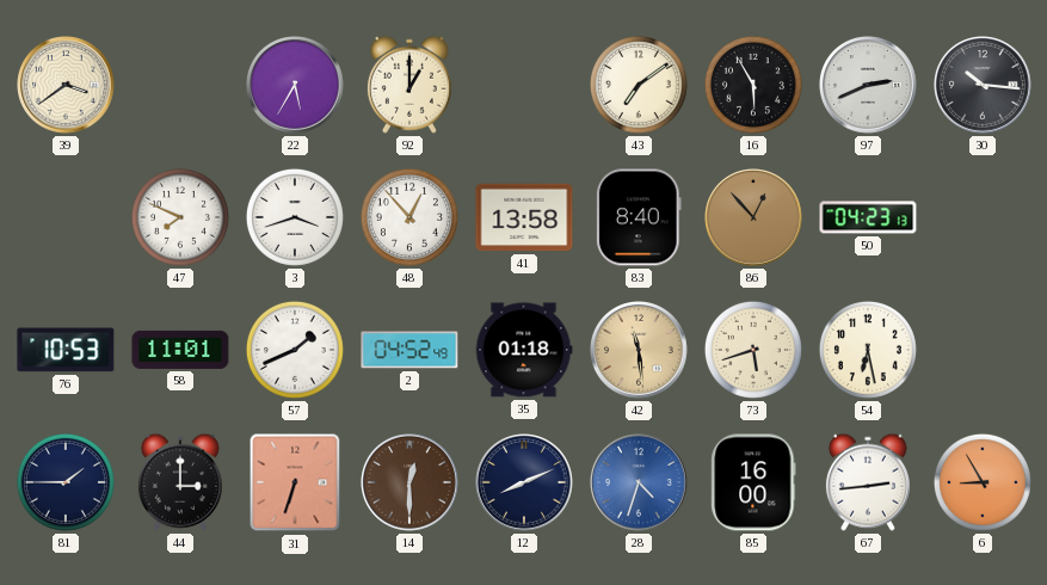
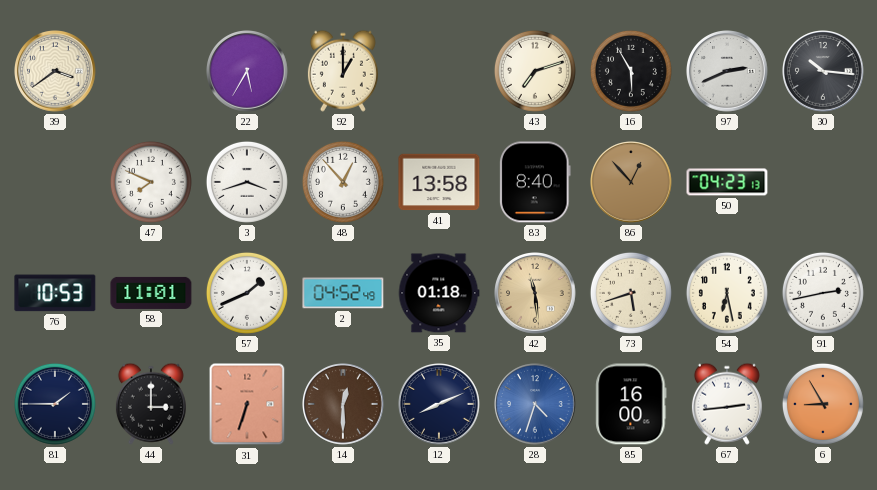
43: 7:09 -> 7:12 (535, 71)
91: none -> 2:43 (823, 293)
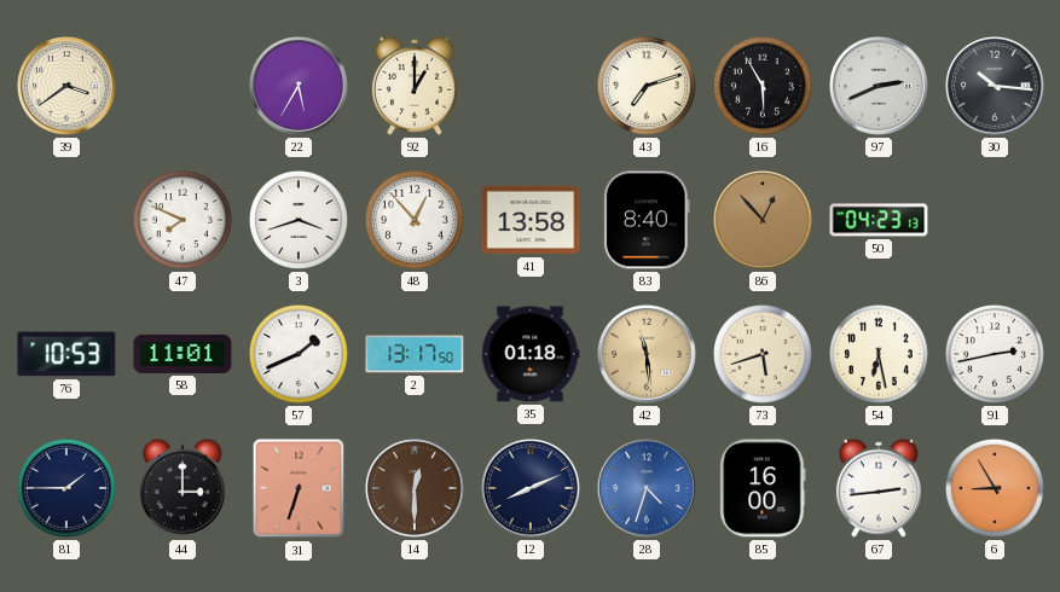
2: 04:52 -> 13:17 (415, 354)
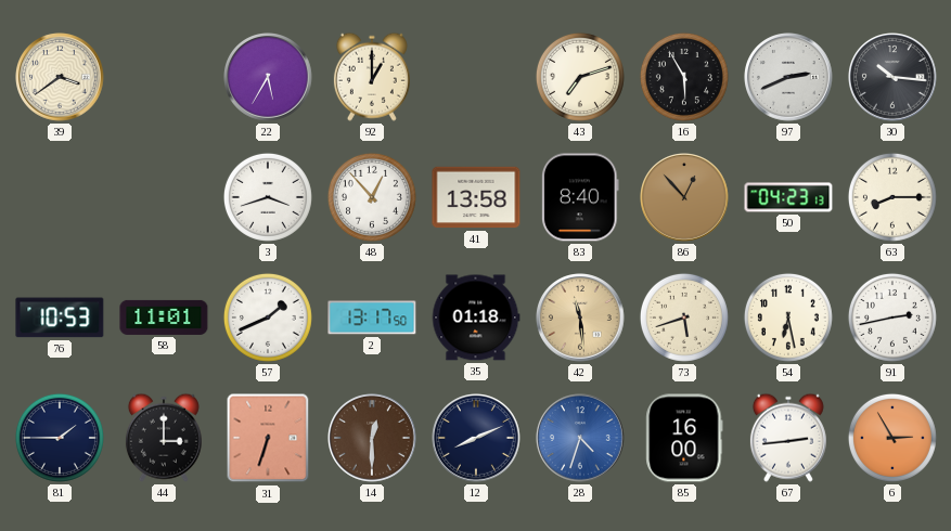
47: 7:49 -> none (183, 220)
63: none -> 8:15 (892, 197)
6: 8:55 -> 2:55 (892, 438)
